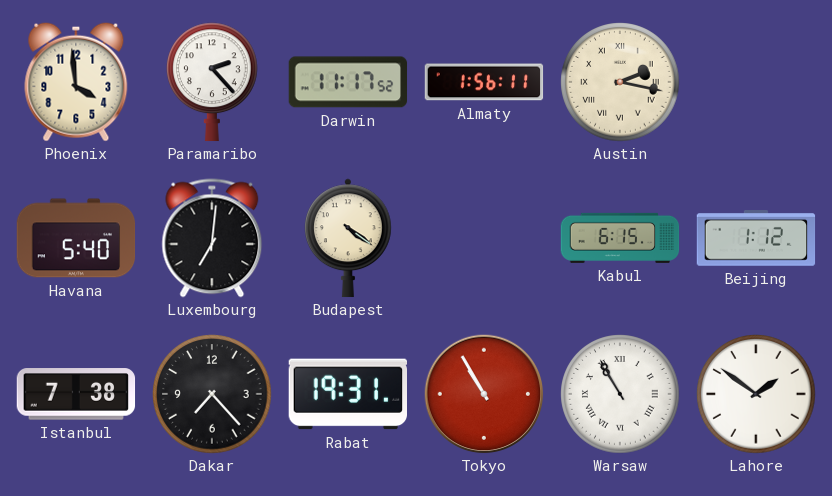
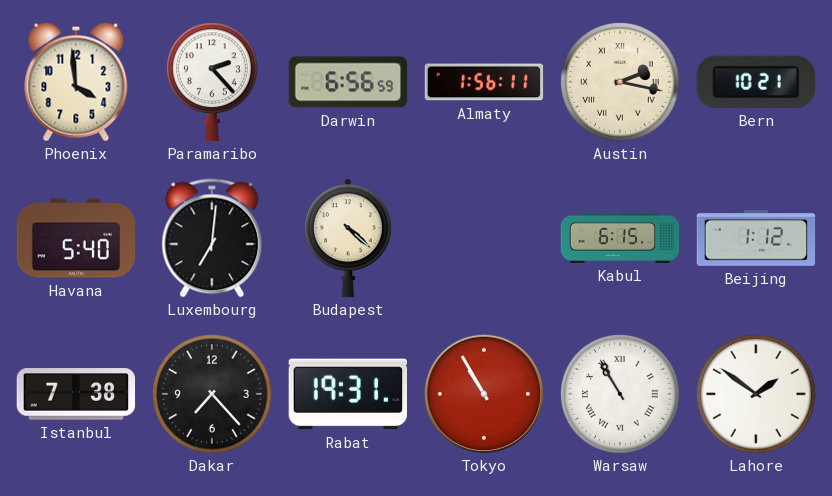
Darwin: 11:17 -> 6:56 (348, 82)
Bern: none -> 10:21 (756, 82)
Budapest: 4:21 -> 4:22 (349, 238)
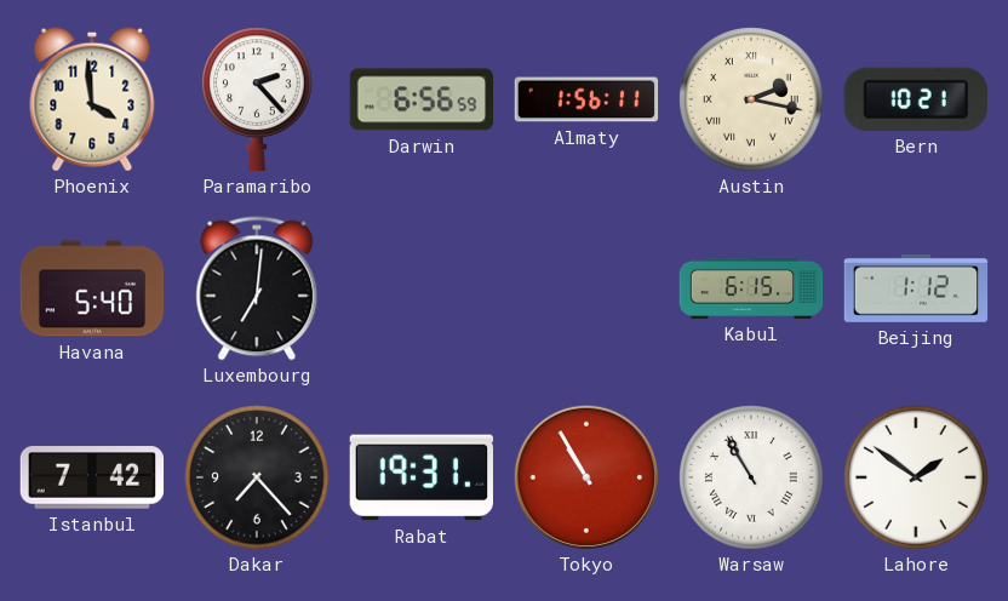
Budapest: 4:22 -> none (349, 238)
Istanbul: 7:38 -> 7:42 (92, 477)
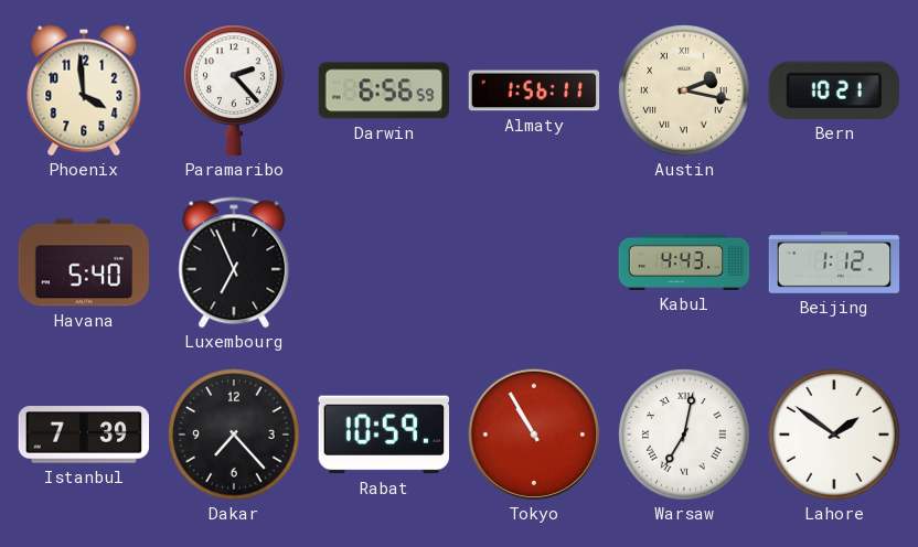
Luxembourg: 7:01 -> 6:56 (234, 262)
Kabul: 6:15 -> 4:43 (684, 262)
Istanbul: 7:42 -> 7:39 (84, 435)
Rabat: 19:31 -> 10:59 (383, 435)
Warsaw: 10:55 -> 7:02 (684, 435)
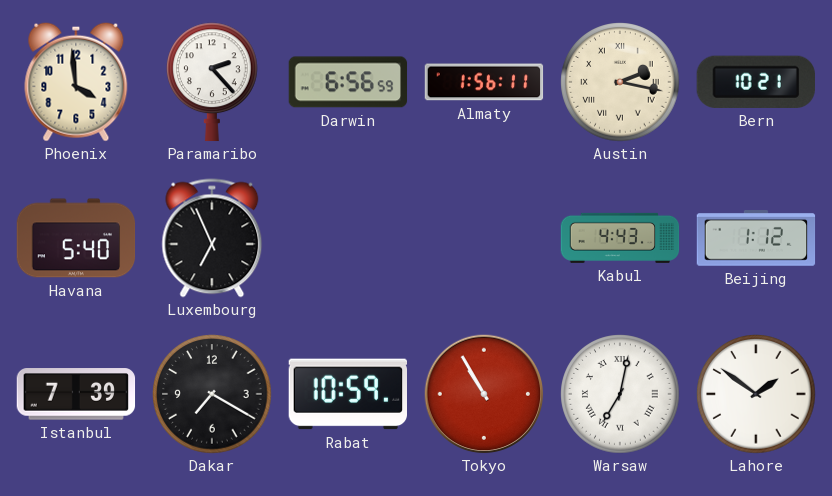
Dakar: 7:23 -> 7:20 (212, 394)
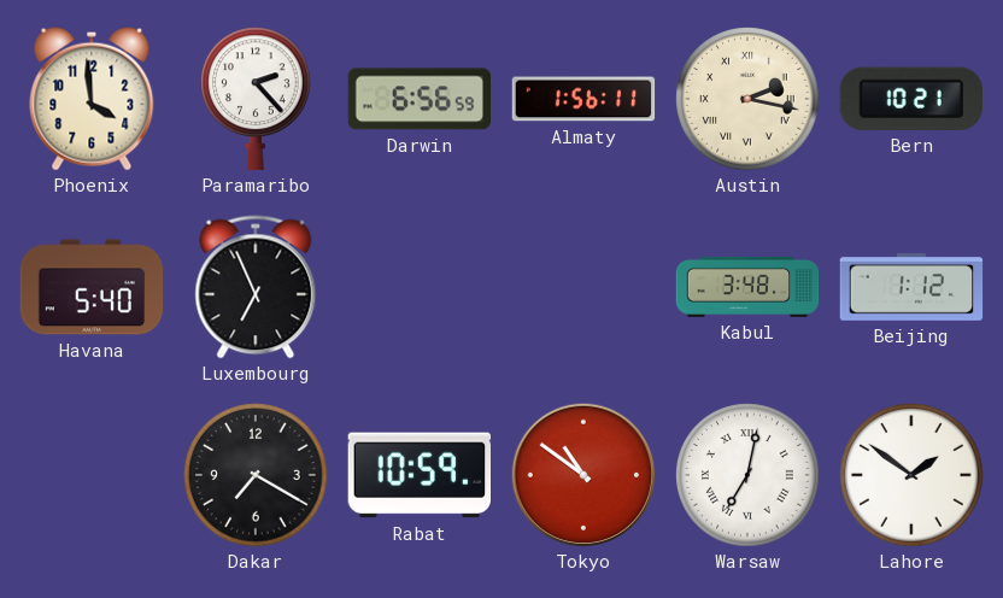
Kabul: 4:43 -> 3:48 (747, 287)
Istanbul: 7:39 -> none (76, 394)
Tokyo: 10:55 -> 10:51 (583, 475)
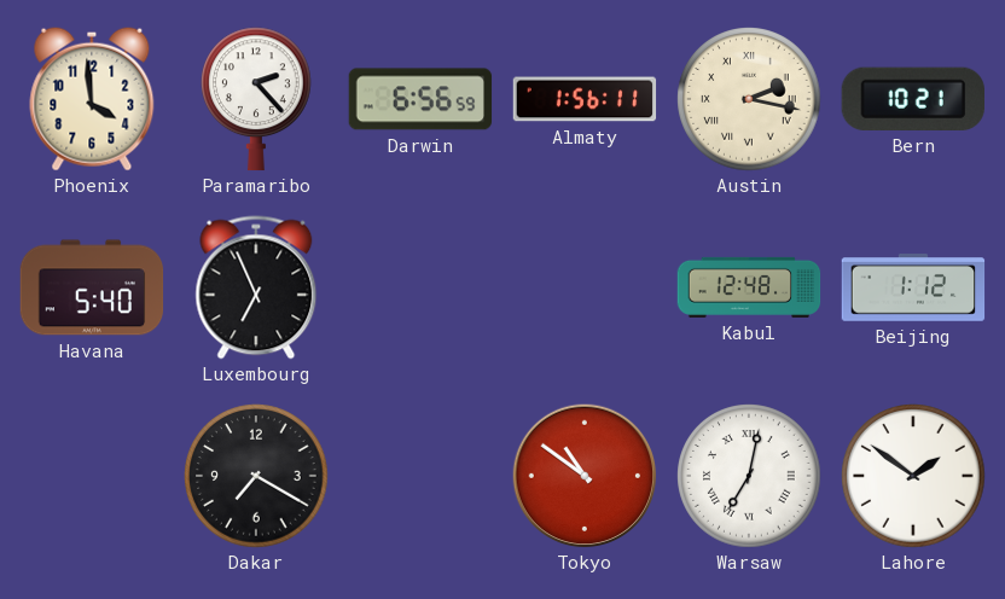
Kabul: 3:48 -> 12:48 (749, 287)
Rabat: 10:59 -> none (418, 475)
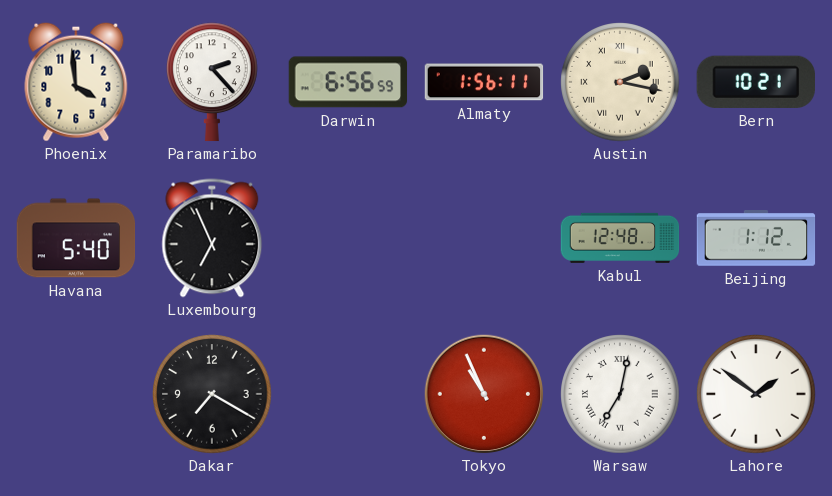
Tokyo: 10:51 -> 10:56 (484, 394)
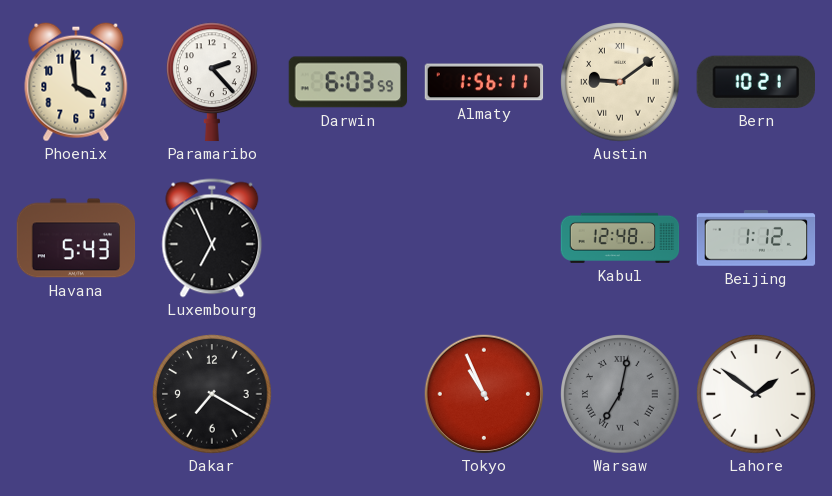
Darwin: 6:56 -> 6:03 (348, 82)
Austin: 2:17 -> 9:09 (620, 82)
Havana: 5:40 -> 5:43 (76, 238)
Warsaw dial: white -> grey (620, 394)
